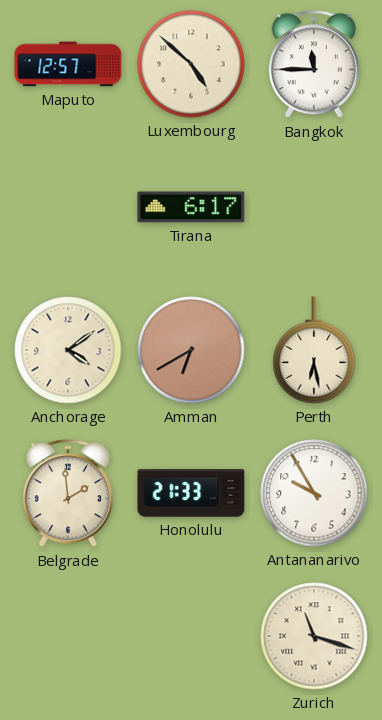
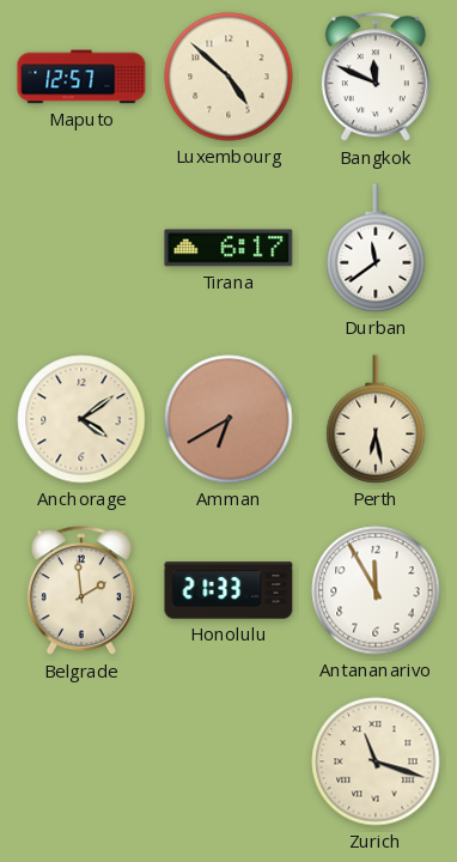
Bangkok: 11:45 -> 11:49 (376, 78)
Durban: none -> 11:39 (376, 248)
Antananarivo: 9:55 -> 11:55 (376, 590)
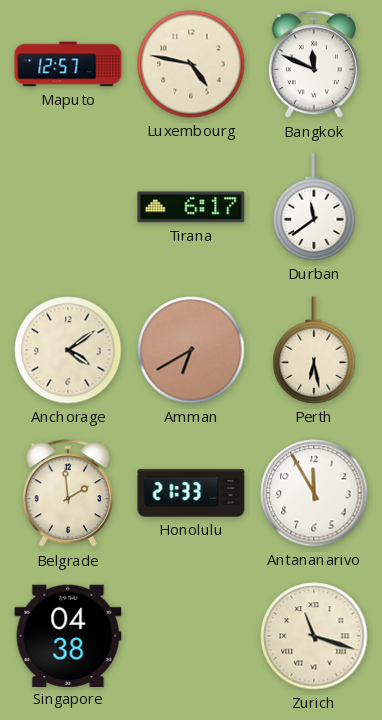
Luxembourg: 4:52 -> 4:47 (191, 64)
Singapore: none -> 04:38 (68, 635)
